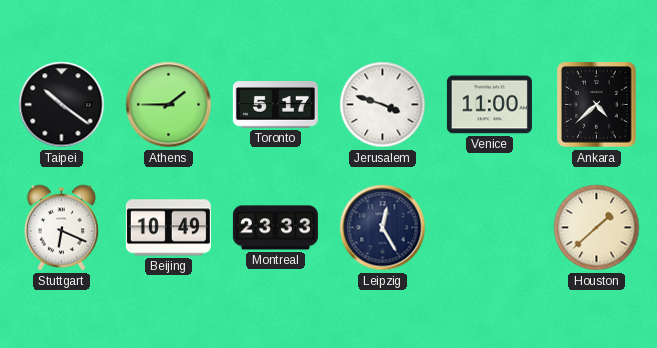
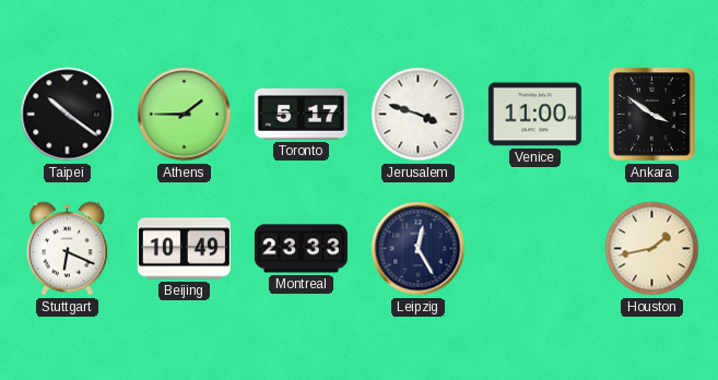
Ankara: 4:38 -> 3:51 (652, 115)
Houston: 1:38 -> 1:43 (652, 249)
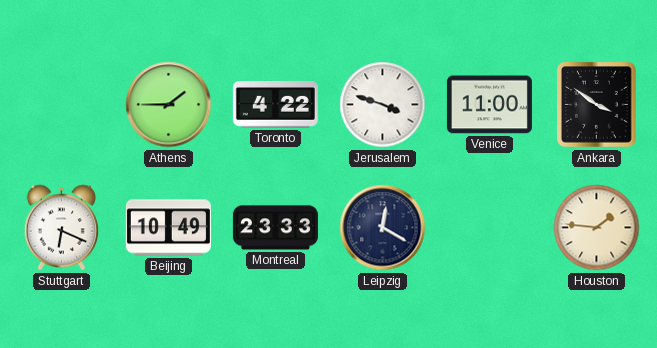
Taipei: 10:21 -> none (68, 115)
Toronto: 5:17 -> 4:22 (275, 105)
Leipzig: 12:25 -> 12:20 (383, 228)
Houston: 1:43 -> 1:46 (597, 228)
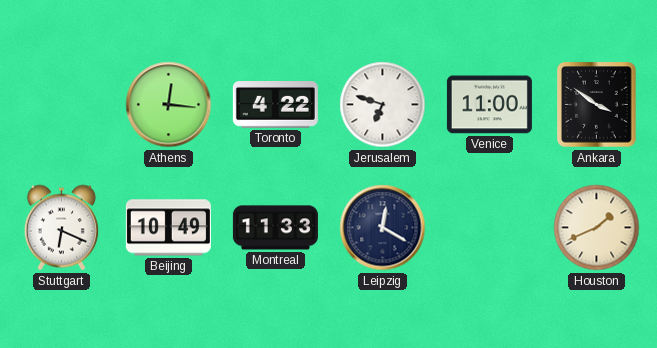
Athens: 1:45 -> 12:16 (169, 105)
Jerusalem: 3:48 -> 6:48 (383, 105)
Montreal: 23:33 -> 11:33 (275, 228)
Houston: 1:46 -> 1:41 (597, 228)
